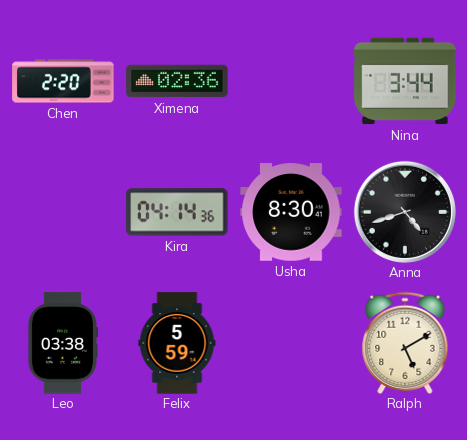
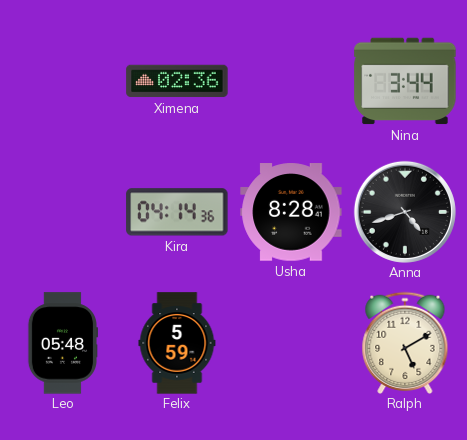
Chen: 2:20 -> none (63, 81)
Usha: 8:30 -> 8:28 (291, 212)
Leo: 03:38 -> 05:48 (62, 343)
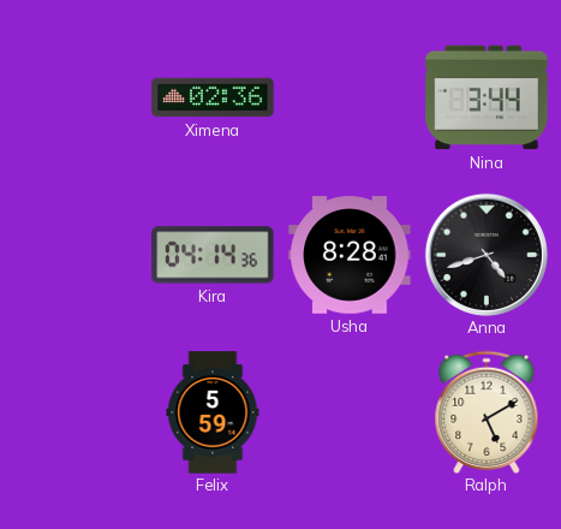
Leo: 05:48 -> none (62, 343)
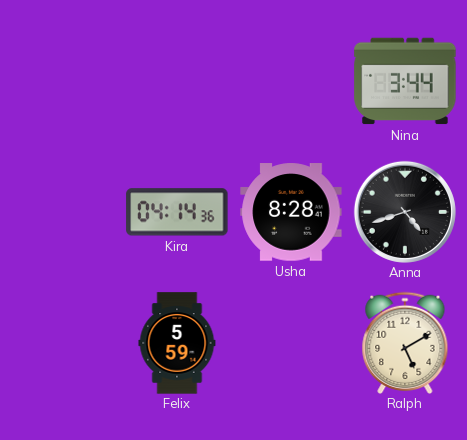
Ximena: 02:36 -> none (213, 97)
